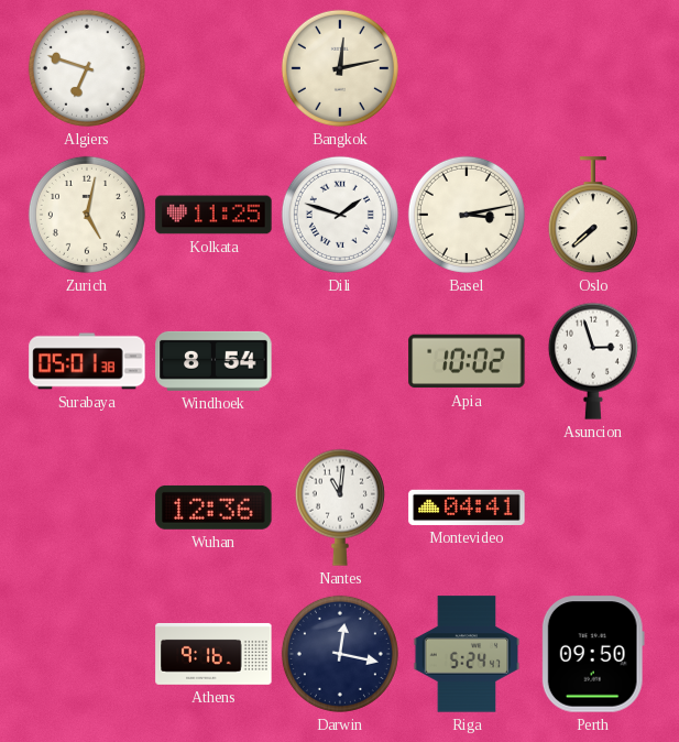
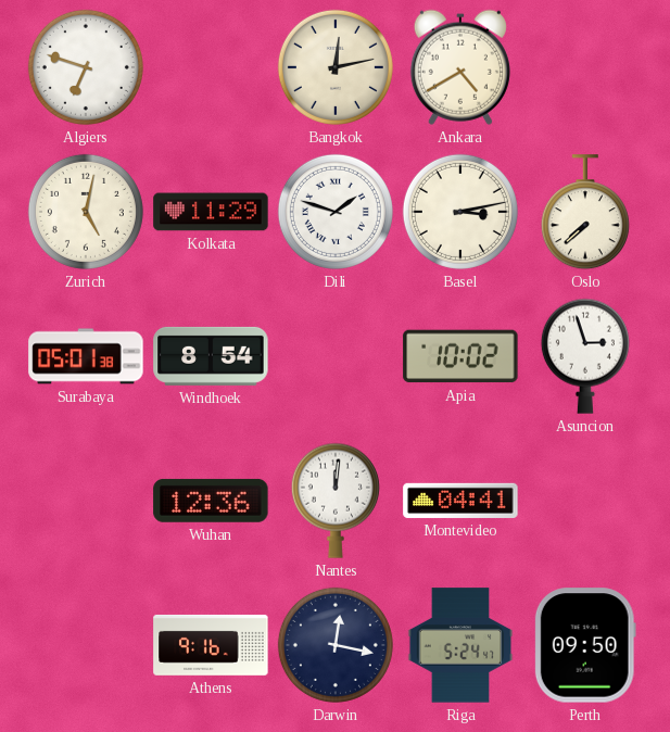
Ankara: none -> 4:40 (460, 67)
Kolkata: 11:25 -> 11:29 (211, 212)
Nantes: 11:01 -> 12:01 (336, 501)
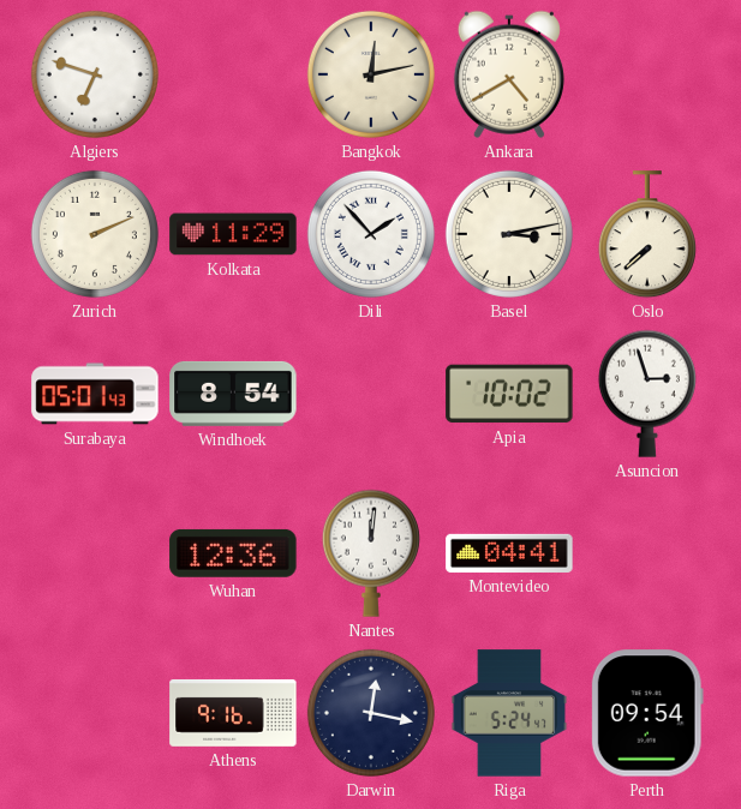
Zurich: 5:02 -> 2:11 (95, 234)
Dili: 1:48 -> 1:53 (371, 234)
Surabaya: 05:01:38 -> 05:01:43 (95, 394)
Perth: 09:50 -> 09:54 (647, 713)
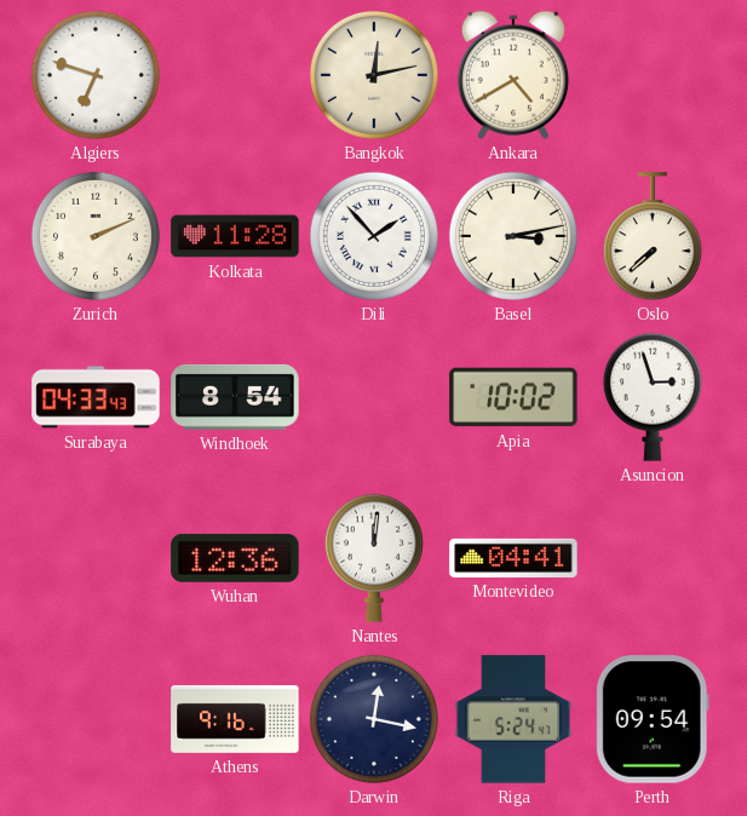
Kolkata: 11:29 -> 11:28 (235, 236)
Surabaya: 05:01 -> 04:33 (96, 397)
